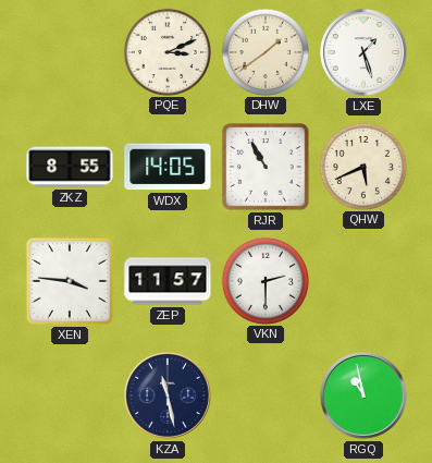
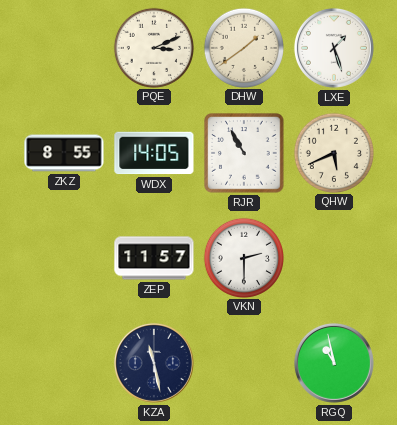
XEN: 3:46 -> none (70, 281)
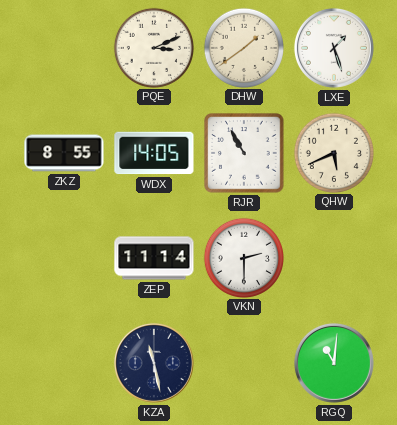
ZEP: 11:57 -> 11:14 (154, 258)
RGQ: 10:58 -> 11:01 (334, 363)
